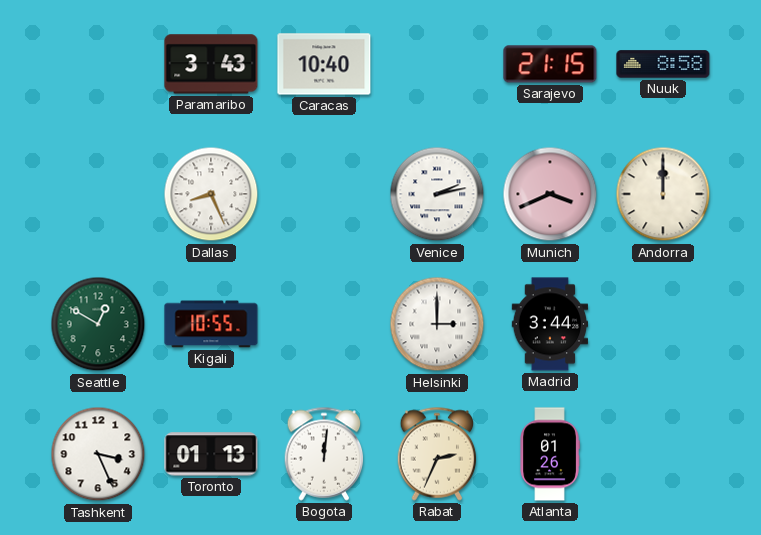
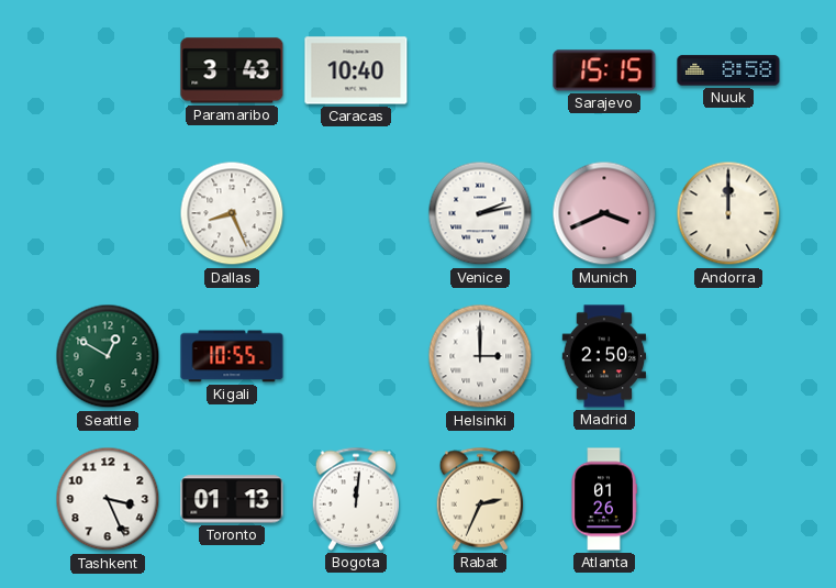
Sarajevo: 21:15 -> 15:15 (604, 70)
Madrid: 3:44 -> 2:50 (604, 356)
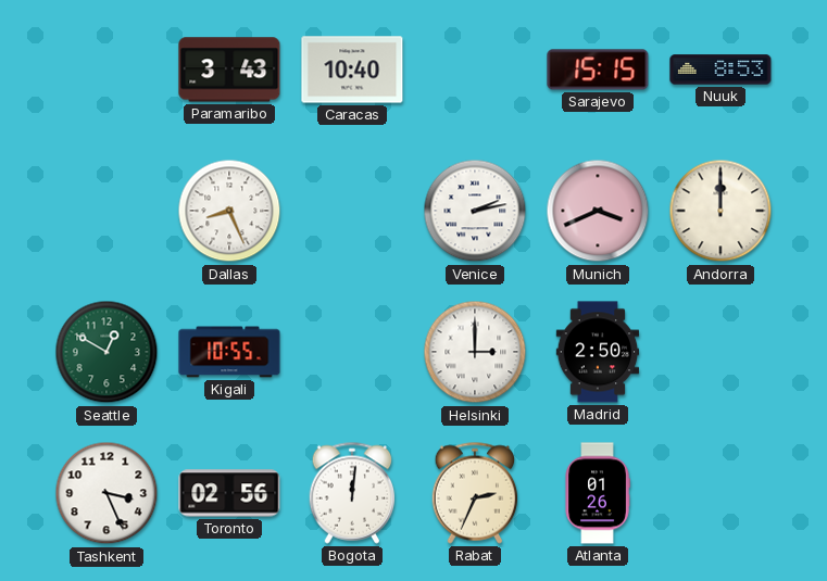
Nuuk: 8:58 -> 8:53 (721, 70)
Toronto: 01:13 -> 02:56 (229, 493)
